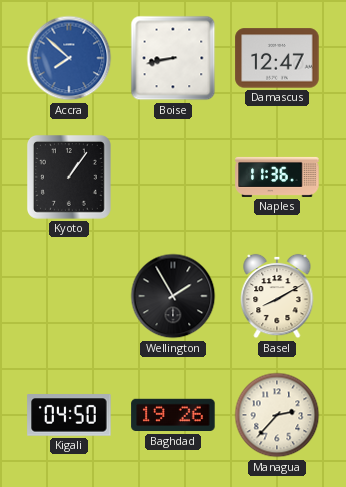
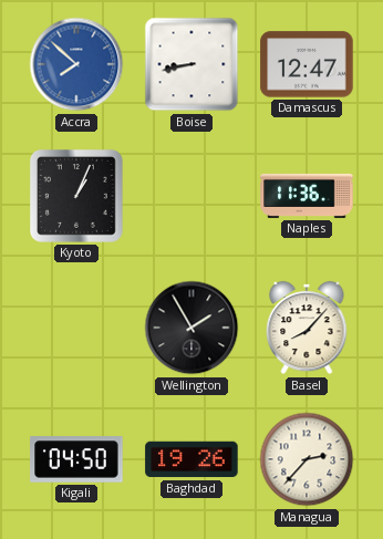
Kyoto: 1:06 -> 1:04 (77, 197)
Basel: 8:10 -> 8:07 (307, 328)
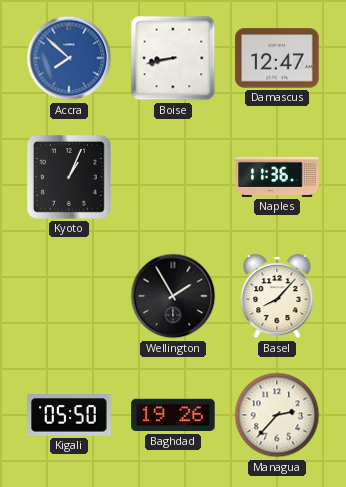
Kigali: 04:50 -> 05:50 (69, 415)
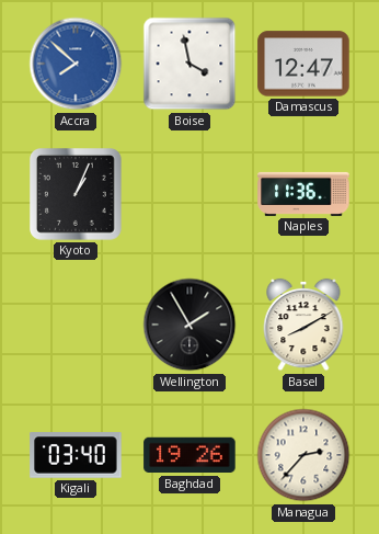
Boise: 8:43 -> 3:58 (190, 64)
Basel: 8:07 -> 8:10 (303, 325)
Kigali: 05:50 -> 03:40 (76, 455)
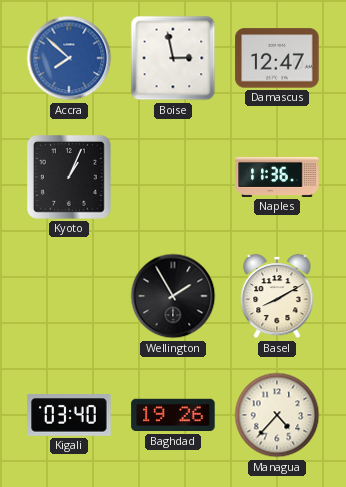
Boise: 3:58 -> 2:58 (173, 58)
Managua: 2:37 -> 4:37 (277, 415)
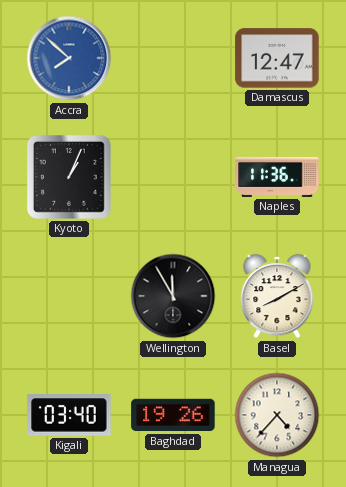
Boise: 2:58 -> none (173, 58)
Wellington: 1:55 -> 11:55 (173, 296)
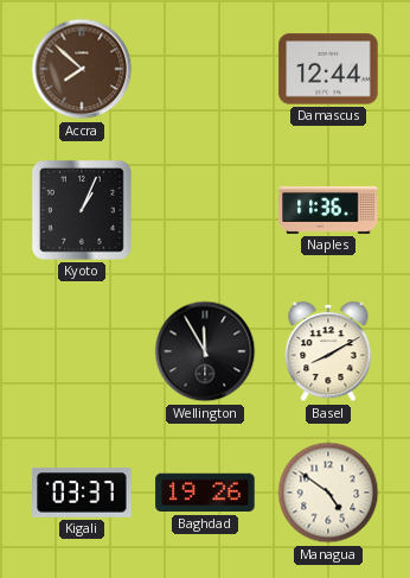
Accra dial: blue -> brown (82, 69)
Damascus: 12:47 -> 12:44 (328, 69)
Kigali: 03:40 -> 03:37 (82, 493)
Managua: 4:37 -> 4:51 (328, 493)
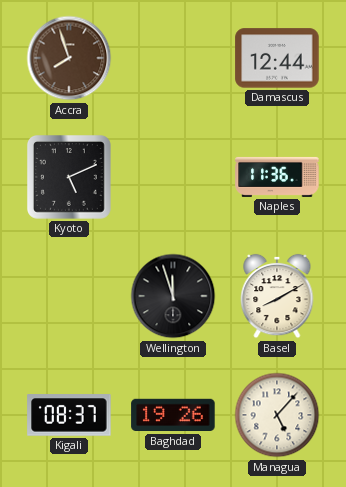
Accra: 7:52 -> 7:57 (69, 58)
Kyoto: 1:04 -> 5:11 (70, 178)
Wellington: 11:55 -> 11:57 (173, 296)
Kigali: 03:37 -> 08:37 (69, 415)
Managua: 4:51 -> 5:07 (277, 415)
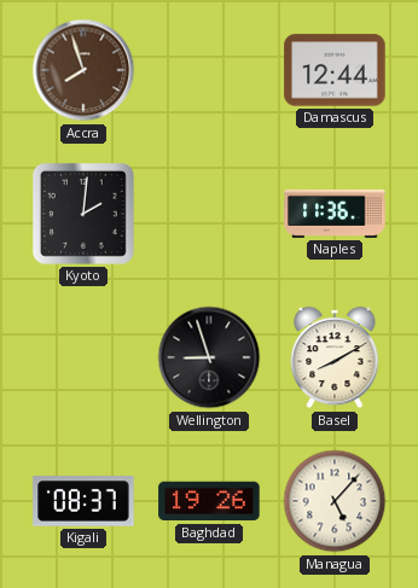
Kyoto: 5:11 -> 2:01 (85, 215)
Wellington: 11:57 -> 8:57 (209, 357)
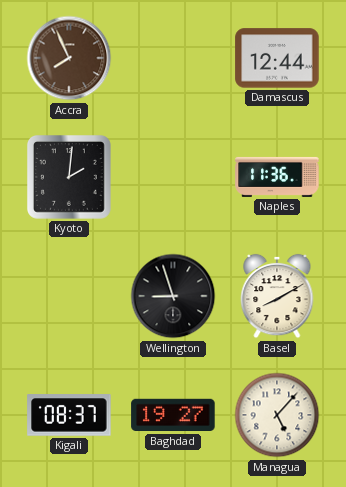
Accra: 7:57 -> 7:56 (69, 58)
Baghdad: 19:26 -> 19:27 (173, 415)
